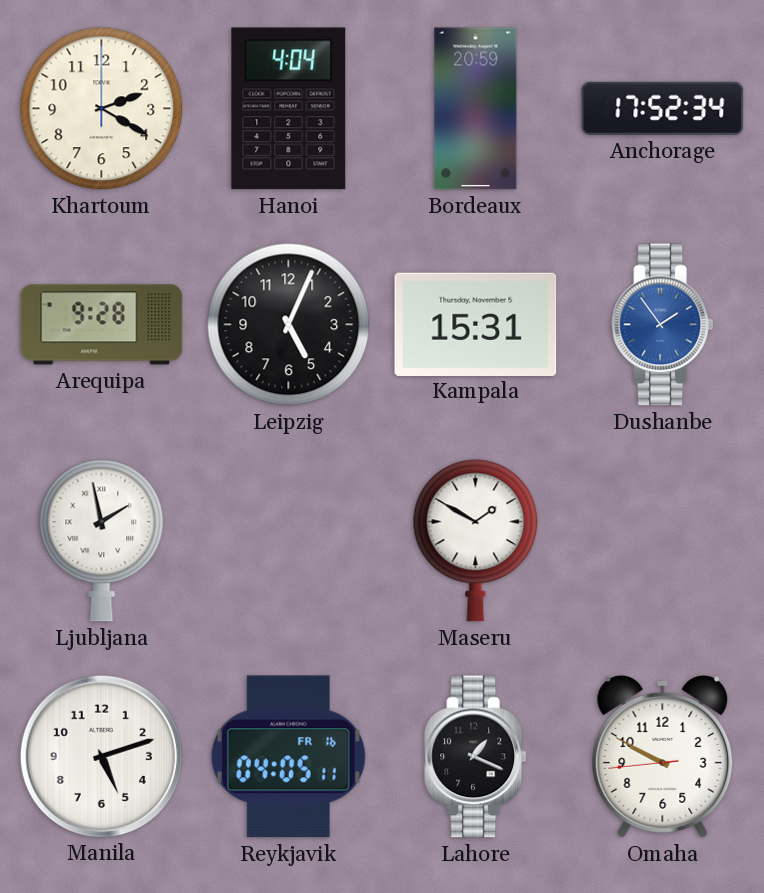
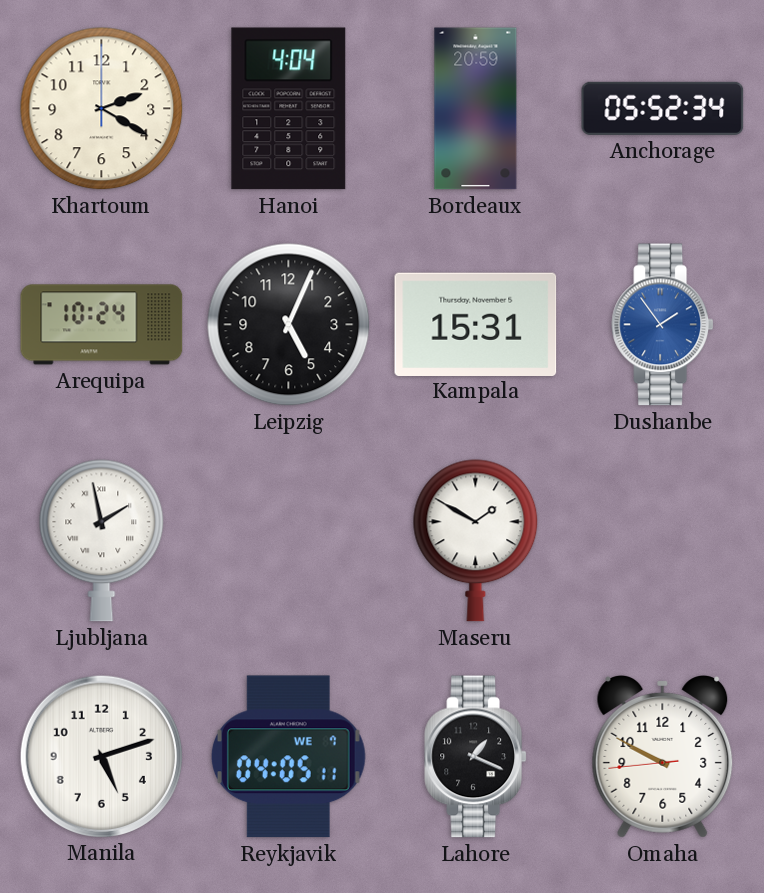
Anchorage: 17:52 -> 05:52 (663, 108)
Arequipa: 9:28 -> 10:24 (102, 325)
Reykjavik date: FR 16 -> WE 7 (288, 757)
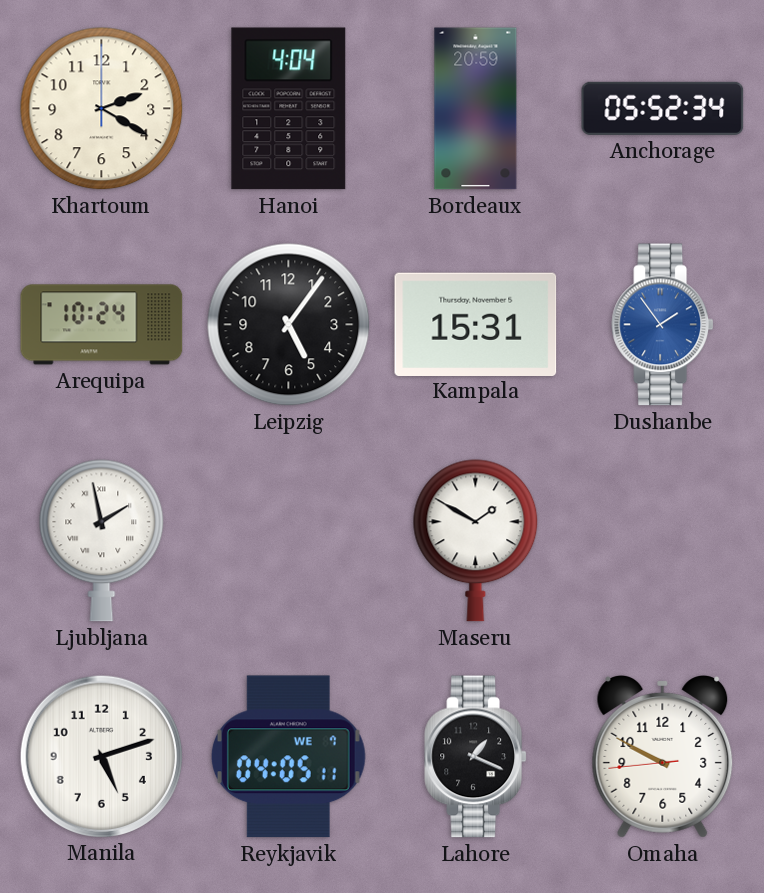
Leipzig: 5:04 -> 5:06 (289, 325)
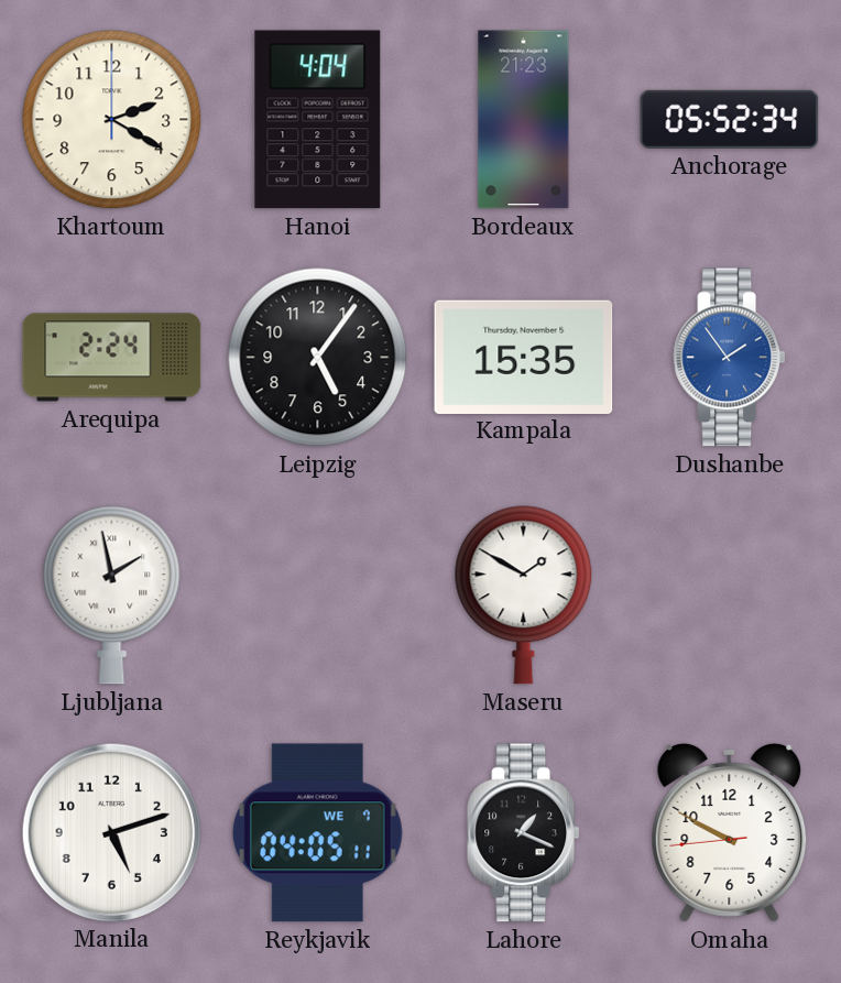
Bordeaux: 20:59 -> 21:23 (524, 120)
Arequipa: 10:24 -> 2:24 (112, 358)
Kampala: 15:31 -> 15:35 (524, 357)
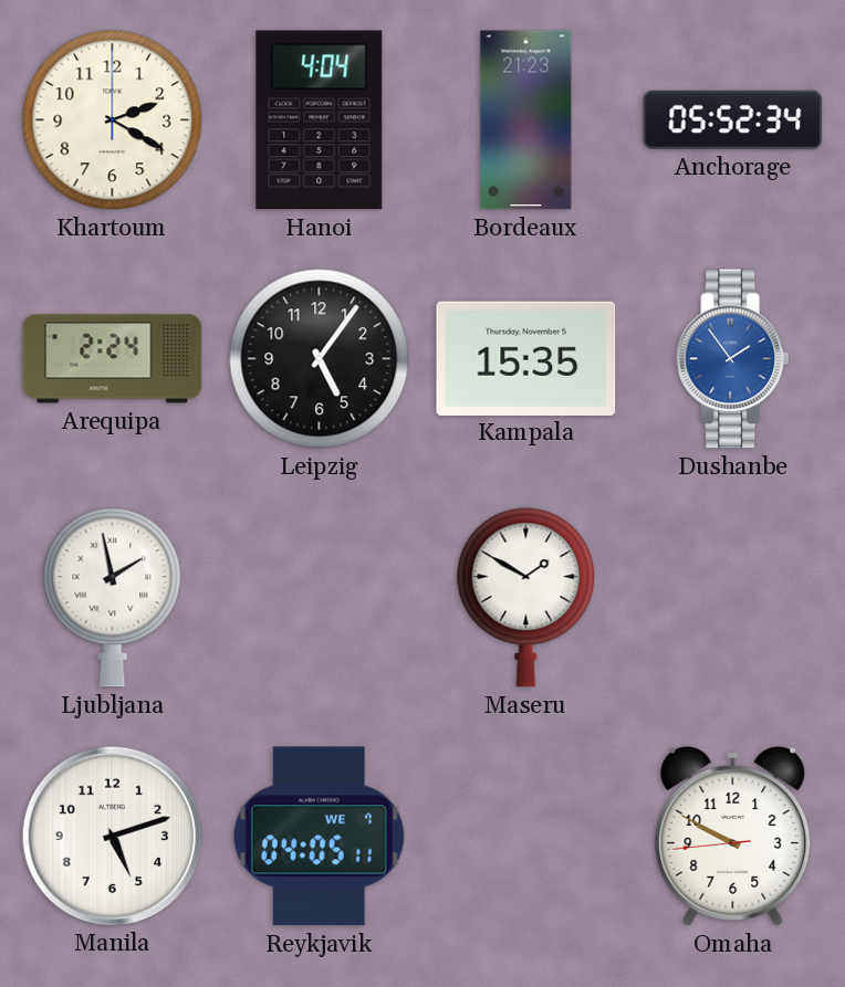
Lahore: 1:19 -> none (523, 833)
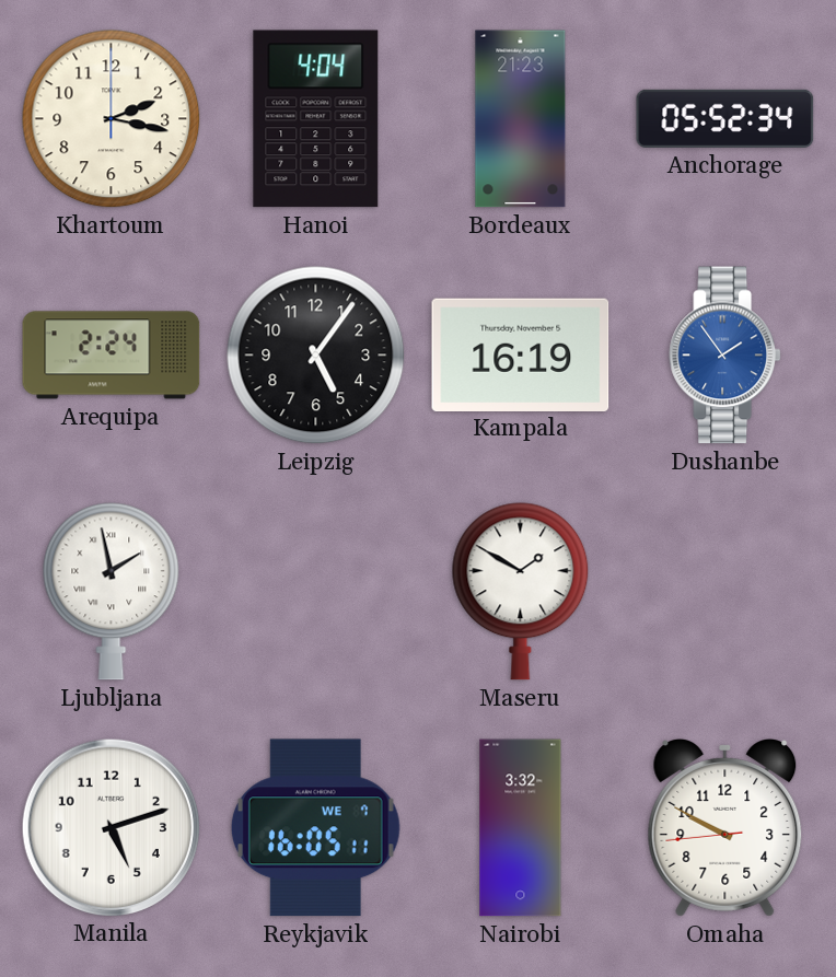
Khartoum: 2:20 -> 2:17 (112, 119)
Kampala: 15:35 -> 16:19 (521, 354)
Reykjavik: 04:05 -> 16:05 (315, 828)
Nairobi: none -> 3:32 (521, 828)
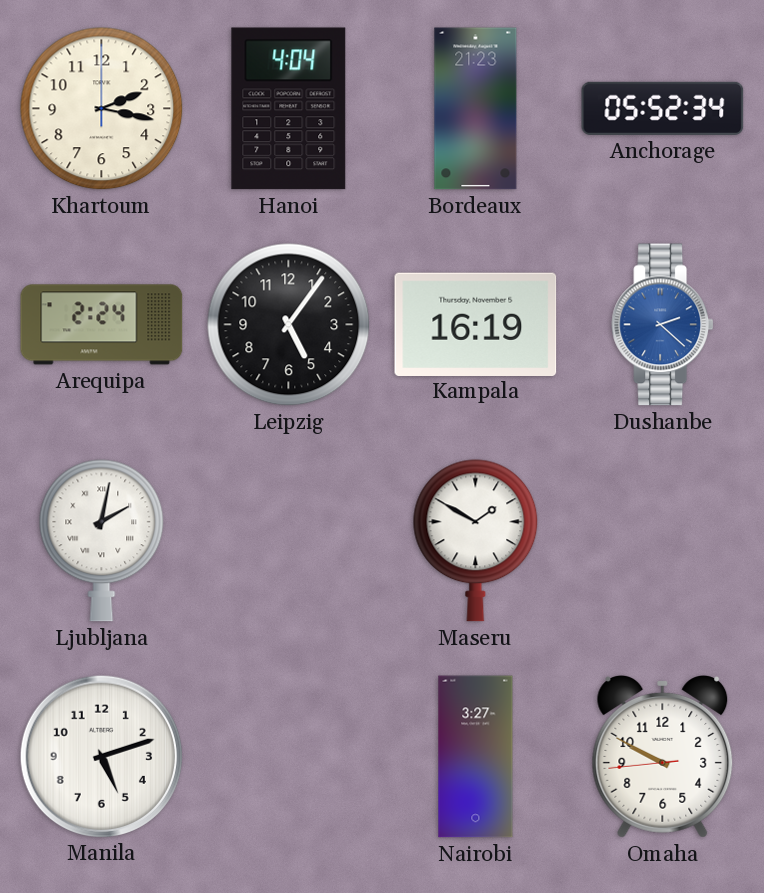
Dushanbe: 1:54 -> 2:22 (662, 325)
Ljubljana: 1:58 -> 2:02 (102, 541)
Reykjavik: 16:05 -> none (315, 828)
Nairobi: 3:32 -> 3:27 (476, 757)
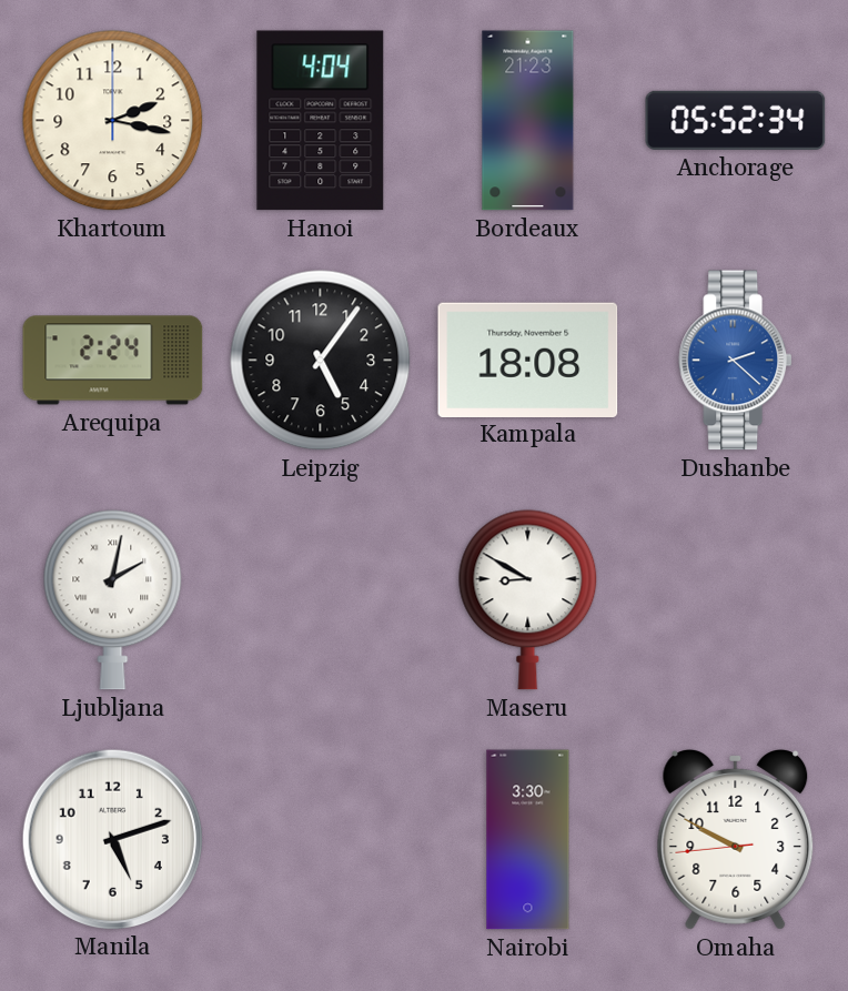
Kampala: 16:19 -> 18:08 (528, 360)
Maseru: 1:50 -> 8:50 (528, 600)
Nairobi: 3:27 -> 3:30 (528, 840)
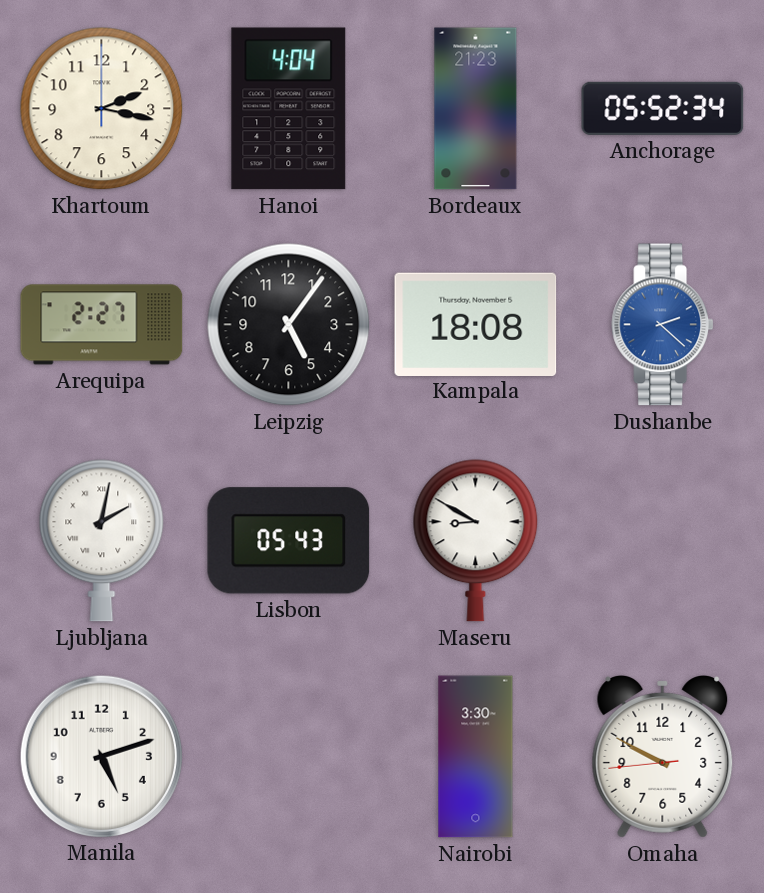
Arequipa: 2:24 -> 2:27 (102, 325)
Lisbon: none -> 05:43 (289, 541)
